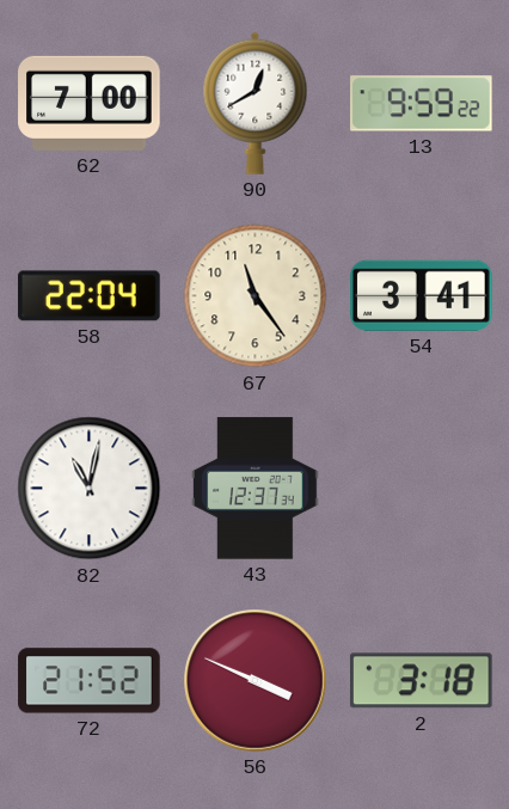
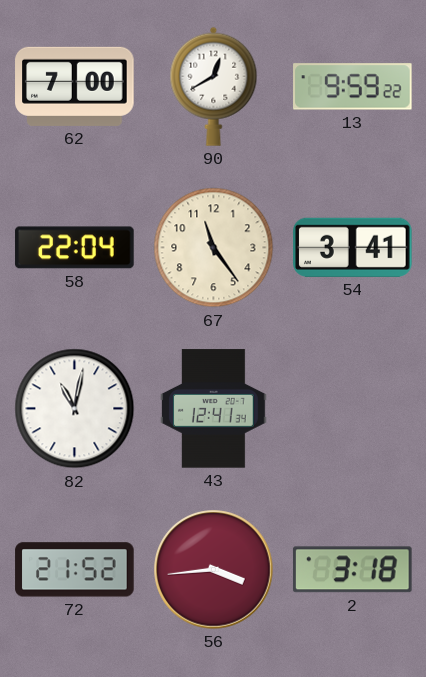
43: 12:37 -> 12:41 (214, 409)
56: 3:49 -> 3:44 (214, 570)
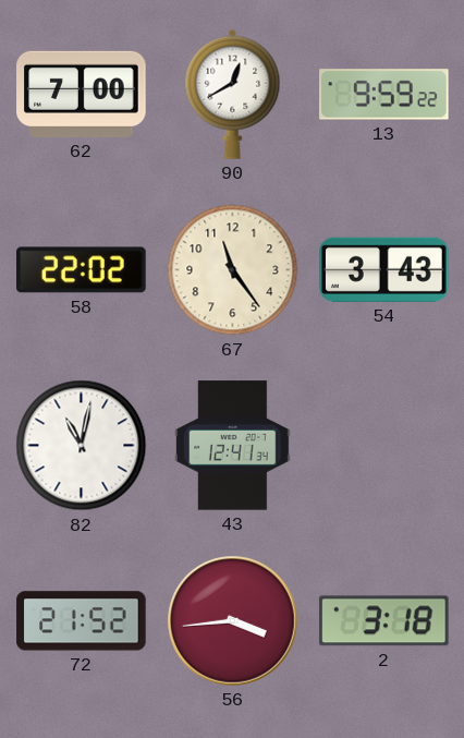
58: 22:04 -> 22:02 (82, 270)
54: 3:41 -> 3:43 (384, 269)
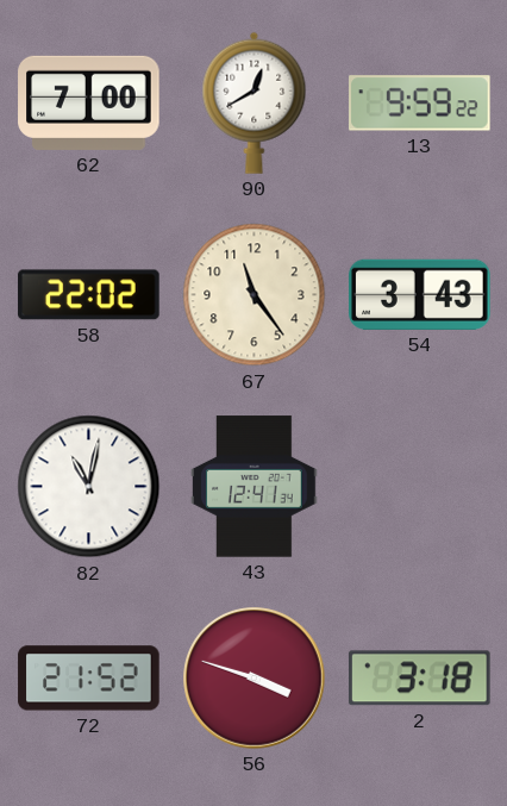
56: 3:44 -> 3:48 (255, 679)
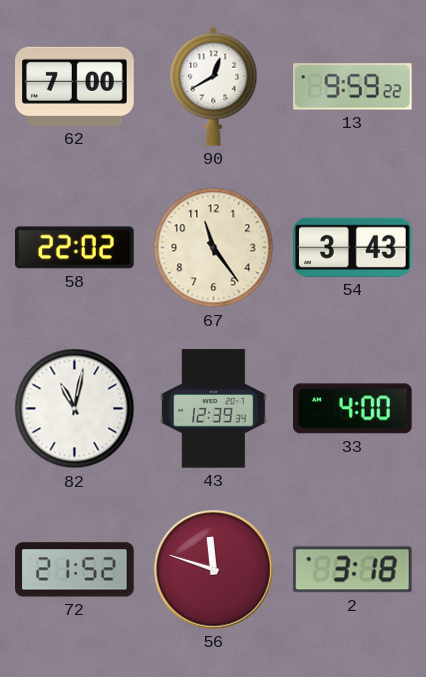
43: 12:41 -> 12:39 (214, 409)
33: none -> 4:00 (353, 409)
56: 3:48 -> 11:48 (214, 570)
